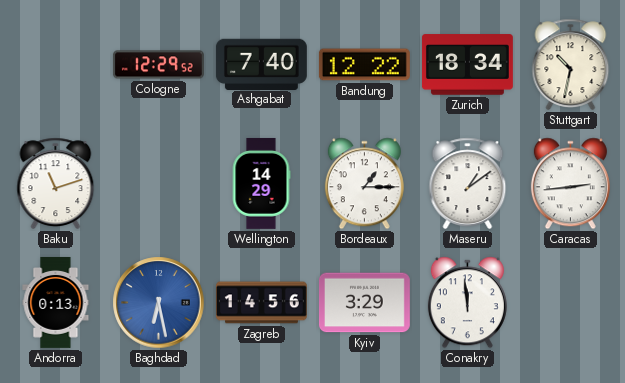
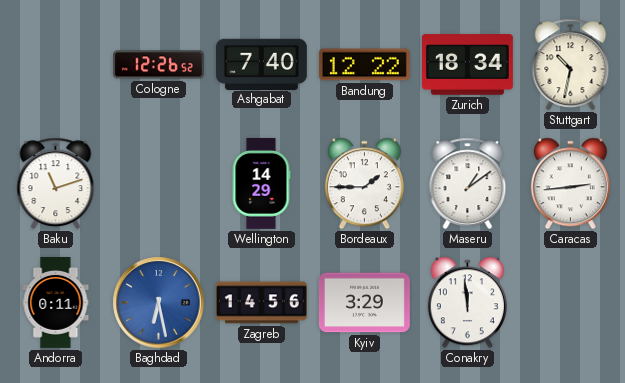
Cologne: 12:29 -> 12:26 (158, 65)
Bordeaux: 1:15 -> 1:45 (364, 184)
Andorra: 0:13 -> 0:11 (56, 302)
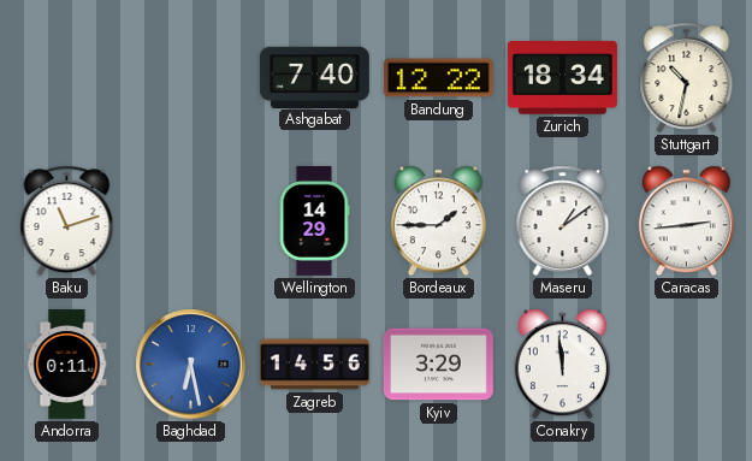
Cologne: 12:26 -> none (158, 65)
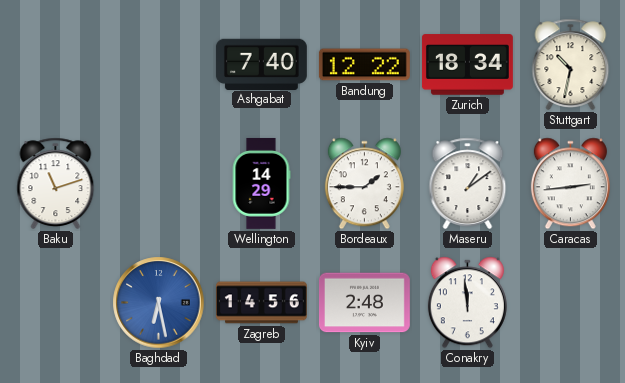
Andorra: 0:11 -> none (67, 364)
Kyiv: 3:29 -> 2:48 (364, 303)
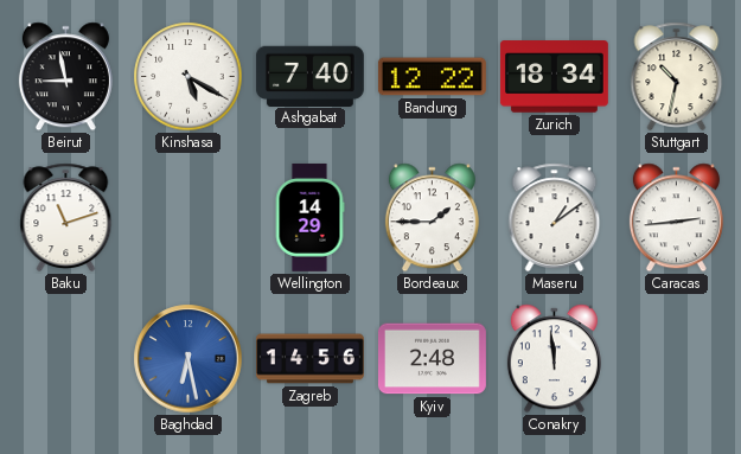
Beirut: none -> 8:58 (65, 77)
Kinshasa: none -> 5:20 (189, 77)
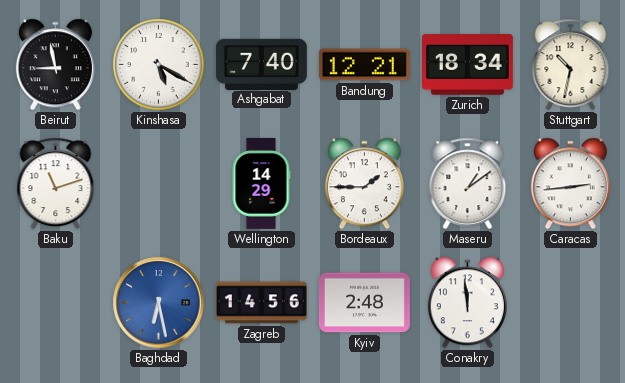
Bandung: 12:22 -> 12:21 (364, 65)
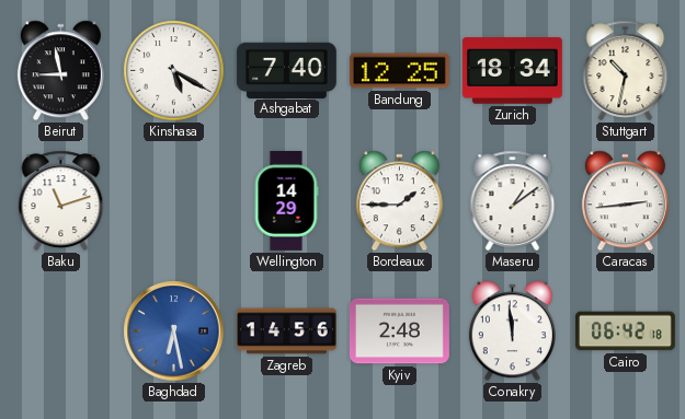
Bandung: 12:21 -> 12:25 (399, 71)
Cairo: none -> 06:42 (625, 331)
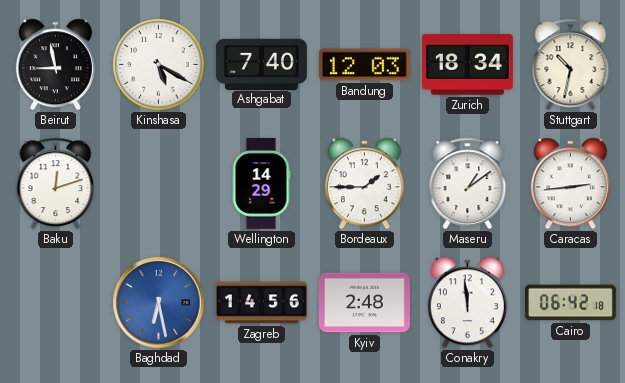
Bandung: 12:25 -> 12:03 (364, 65)
Baku: 11:12 -> 12:12 (56, 184)
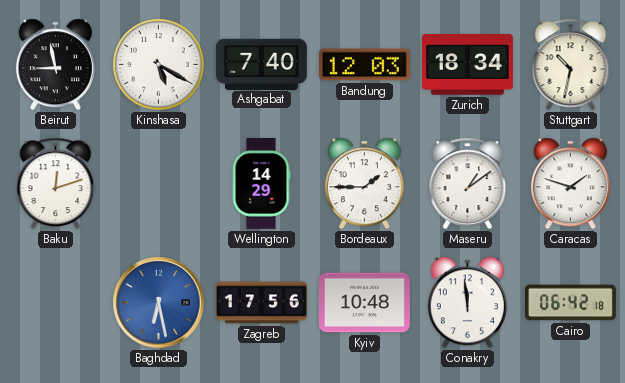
Caracas: 2:44 -> 1:48 (570, 184)
Zagreb: 14:56 -> 17:56 (261, 303)
Kyiv: 2:48 -> 10:48 (364, 303)
